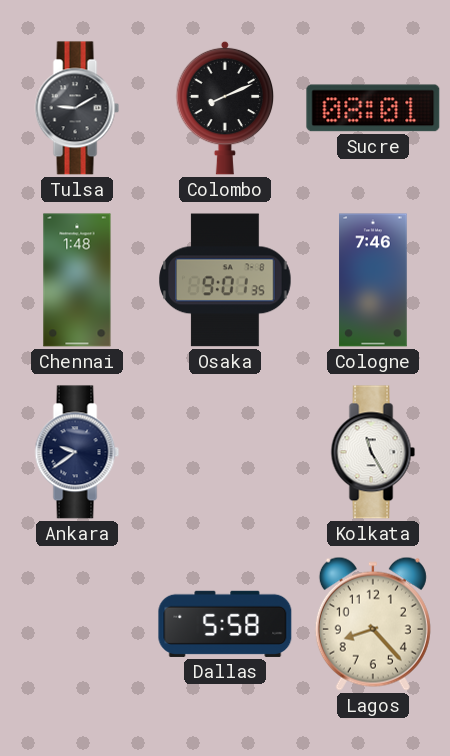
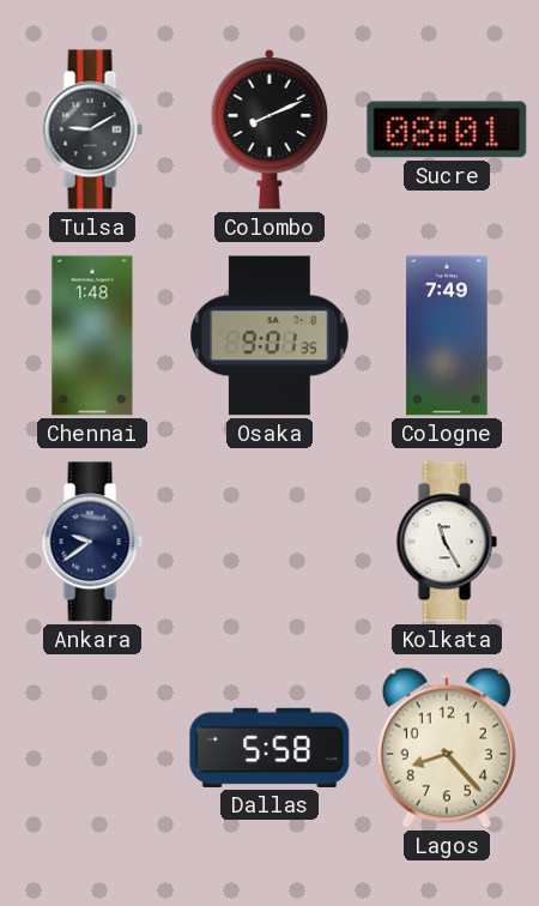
Cologne: 7:46 -> 7:49 (447, 336)
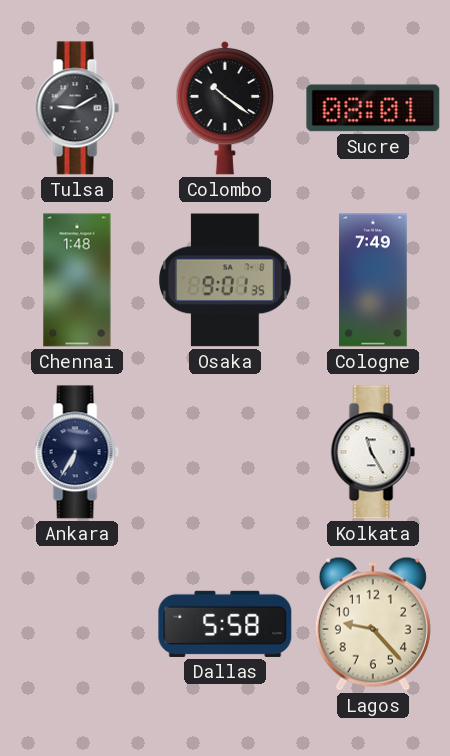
Colombo: 8:11 -> 10:21 (225, 108)
Ankara: 9:39 -> 6:35 (77, 452)
Lagos: 8:23 -> 9:23 (373, 624)
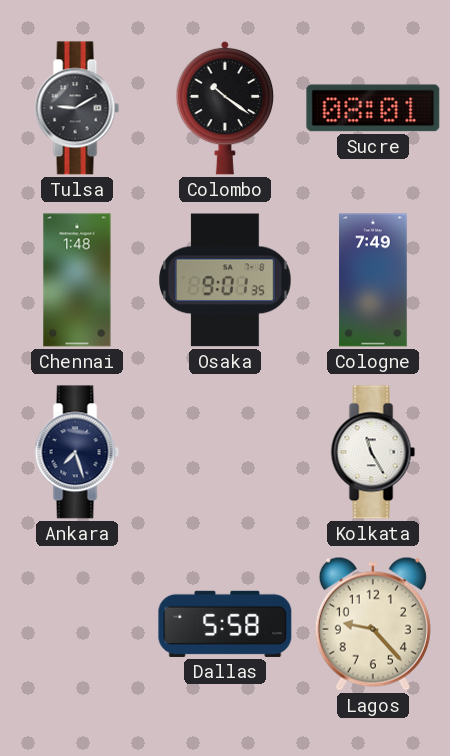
Ankara: 6:35 -> 7:27 (77, 452)
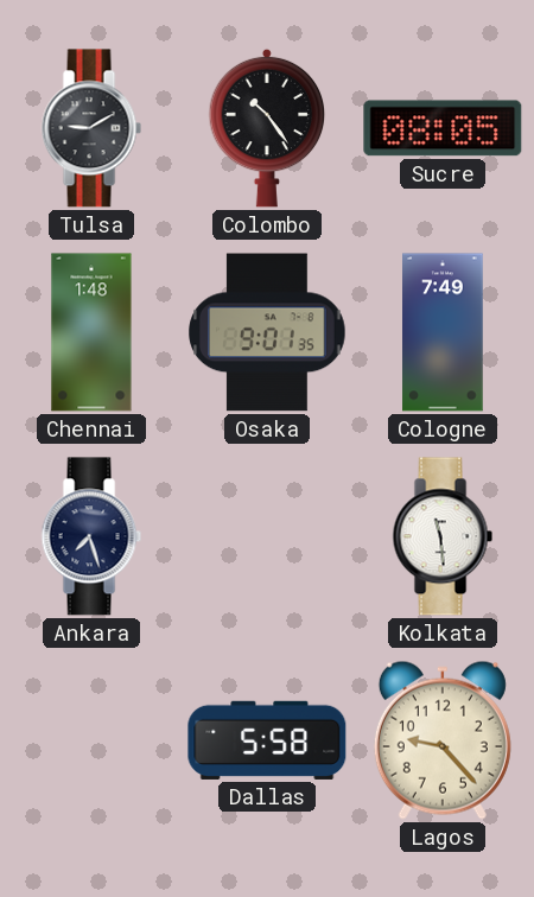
Colombo: 10:21 -> 10:24 (267, 128)
Sucre: 08:01 -> 08:05 (443, 128)
Kolkata: 11:25 -> 11:29 (443, 536)
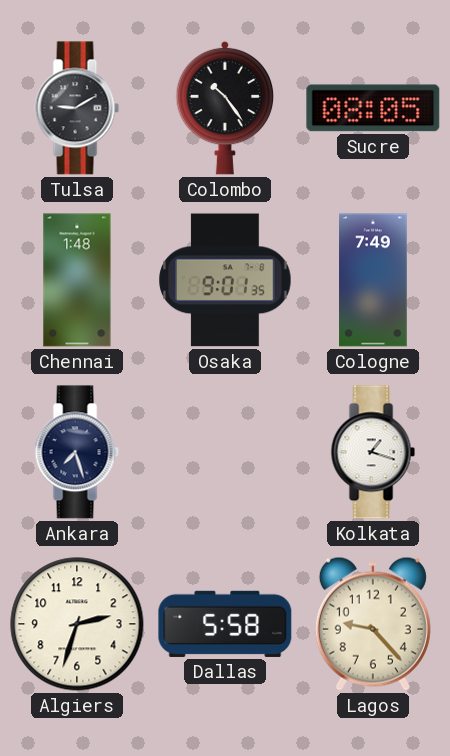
Kolkata: 11:29 -> 1:18 (373, 452)
Algiers: none -> 2:33 (77, 624)
